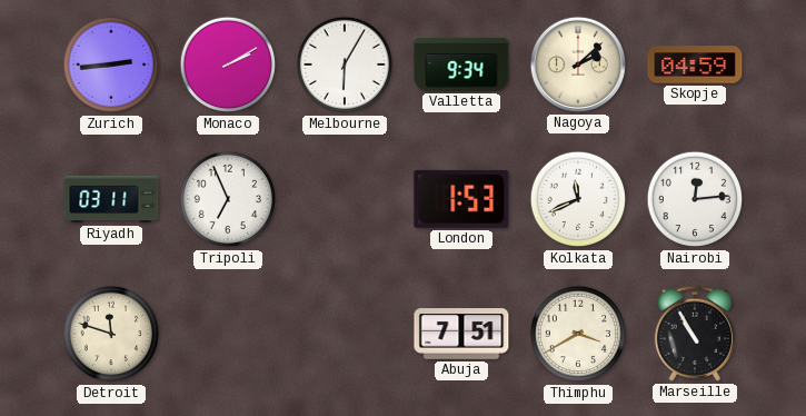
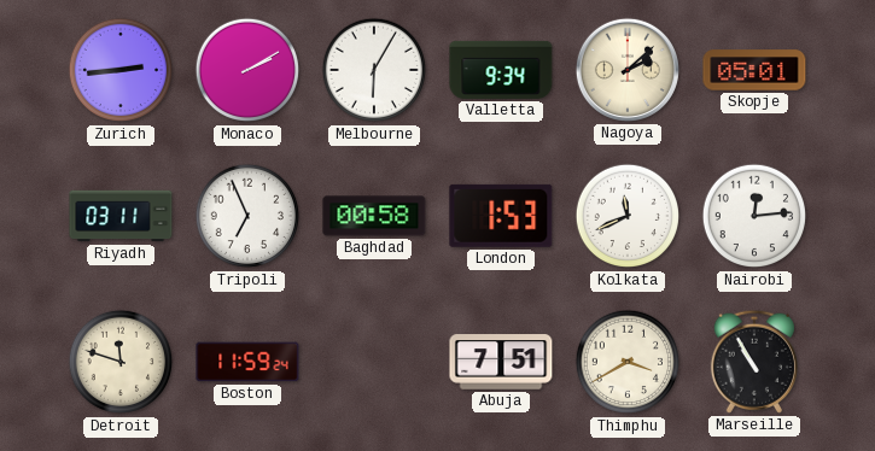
Skopje: 04:59 -> 05:01 (754, 70)
Baghdad: none -> 00:58 (374, 216)
Boston: none -> 11:59 (247, 362)
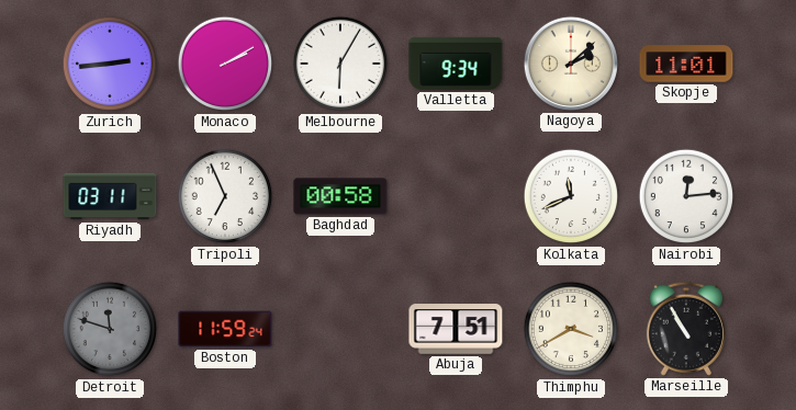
Skopje: 05:01 -> 11:01 (686, 64)
London: 1:53 -> none (501, 216)
Detroit dial: cream -> grey (110, 329)
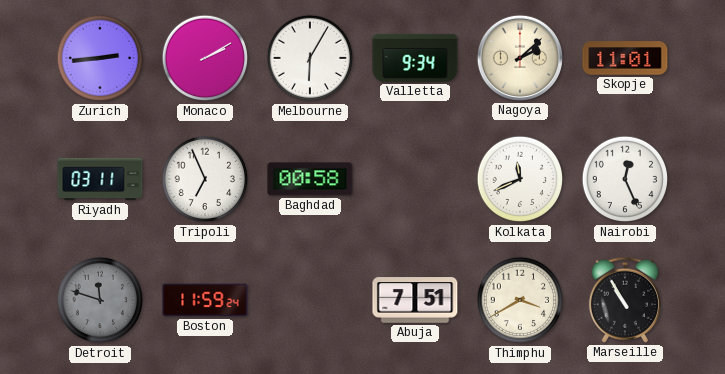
Nairobi: 12:14 -> 12:26 (625, 179)
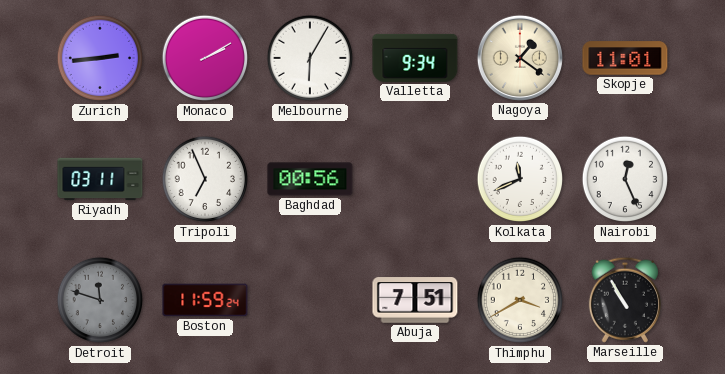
Nagoya: 2:08 -> 1:21 (520, 58)
Baghdad: 00:58 -> 00:56 (310, 179)
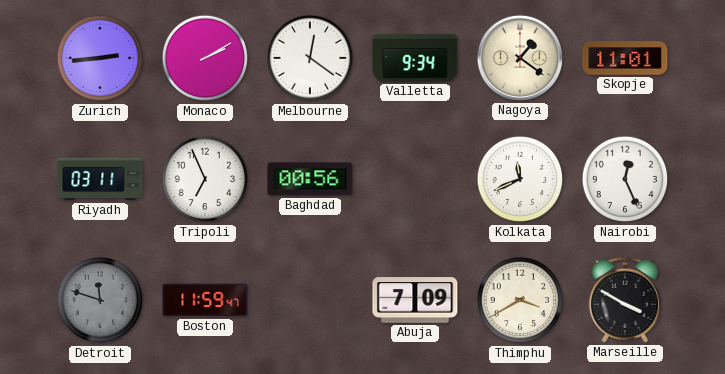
Melbourne: 6:05 -> 12:21 (310, 58)
Boston: 11:59:24 -> 11:59:47 (205, 300)
Abuja: 7:51 -> 7:09 (415, 300)
Marseille: 10:55 -> 3:50 (625, 300)
